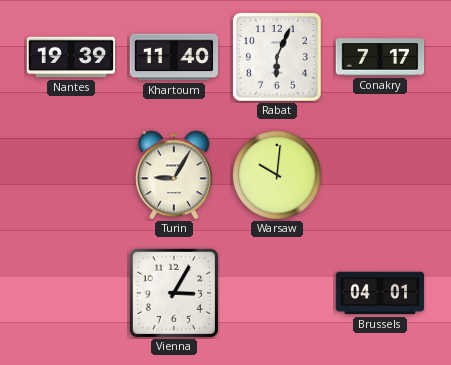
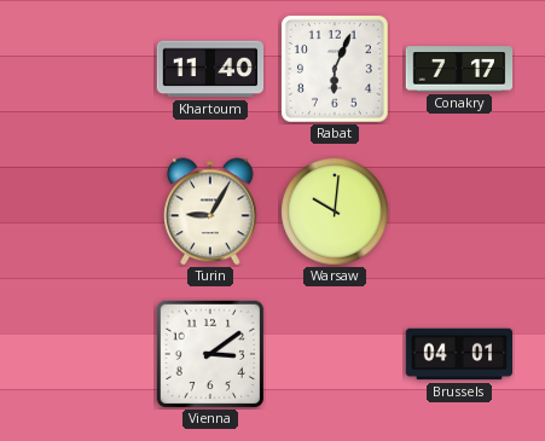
Nantes: 19:39 -> none (71, 57)
Vienna: 3:05 -> 3:09 (209, 353)
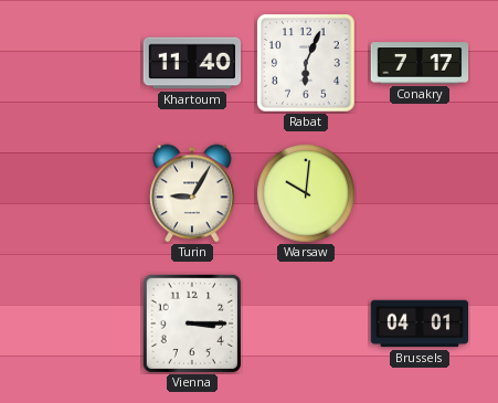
Vienna: 3:09 -> 3:15 (191, 322)
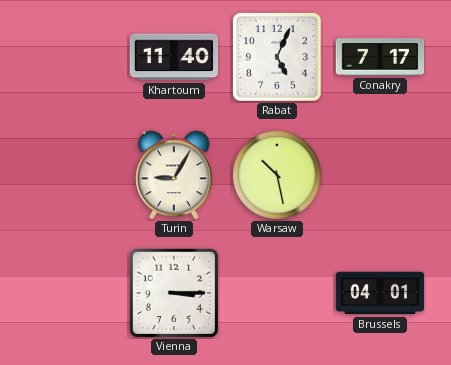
Rabat: 6:04 -> 5:04 (278, 58)
Warsaw: 10:01 -> 10:28 (277, 175)
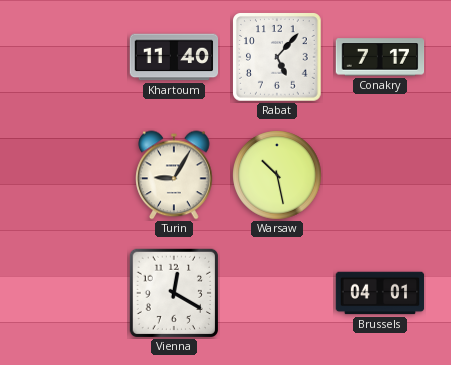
Rabat: 5:04 -> 5:07 (278, 58)
Vienna: 3:15 -> 12:20 (173, 292)
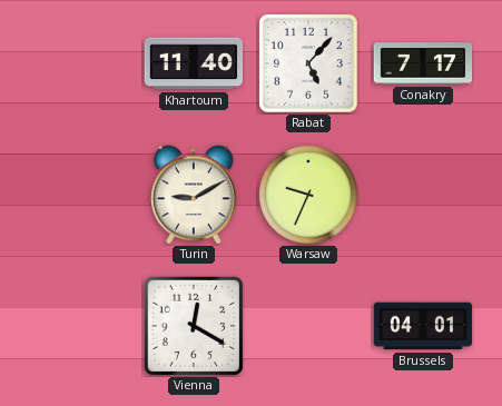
Turin: 9:05 -> 9:10 (194, 195)
Warsaw: 10:28 -> 9:34 (308, 195)
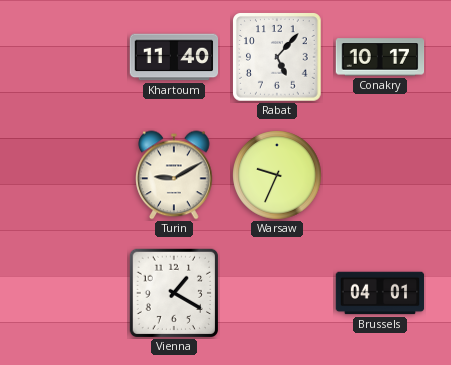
Conakry: 7:17 -> 10:17 (380, 57)
Vienna: 12:20 -> 1:20 (173, 292)
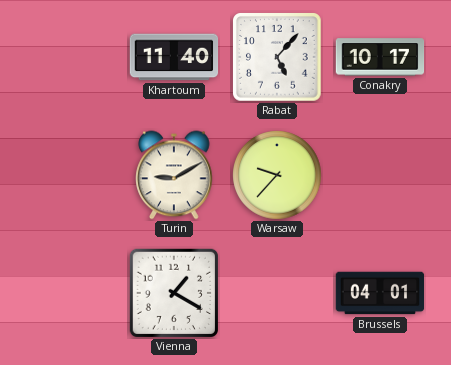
Warsaw: 9:34 -> 9:37 (277, 175)
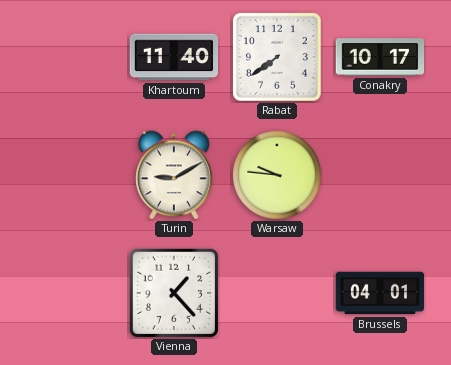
Rabat: 5:07 -> 7:39 (278, 58)
Warsaw: 9:37 -> 9:46 (277, 175)
Vienna: 1:20 -> 1:23 (173, 292)
